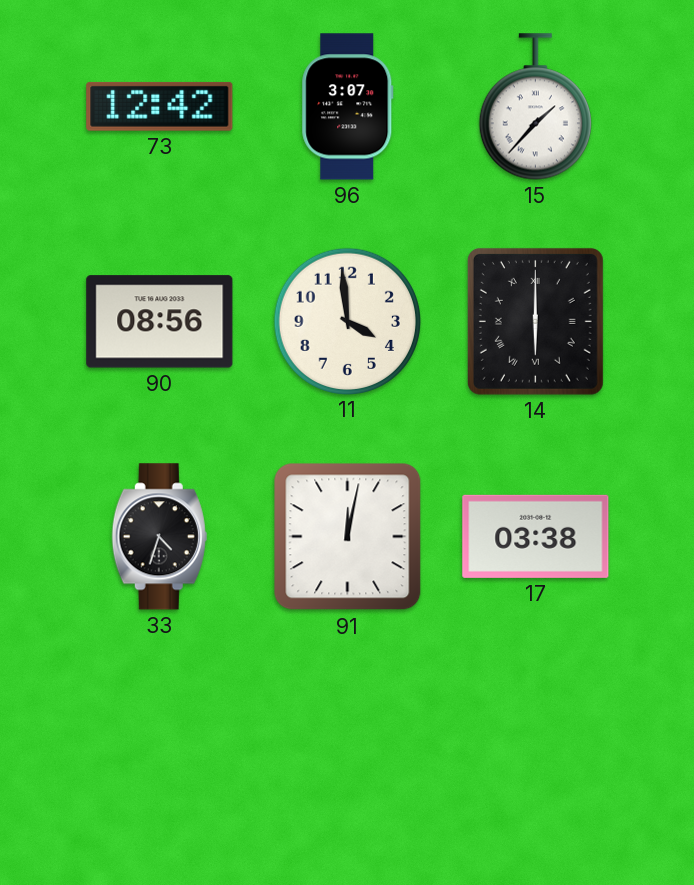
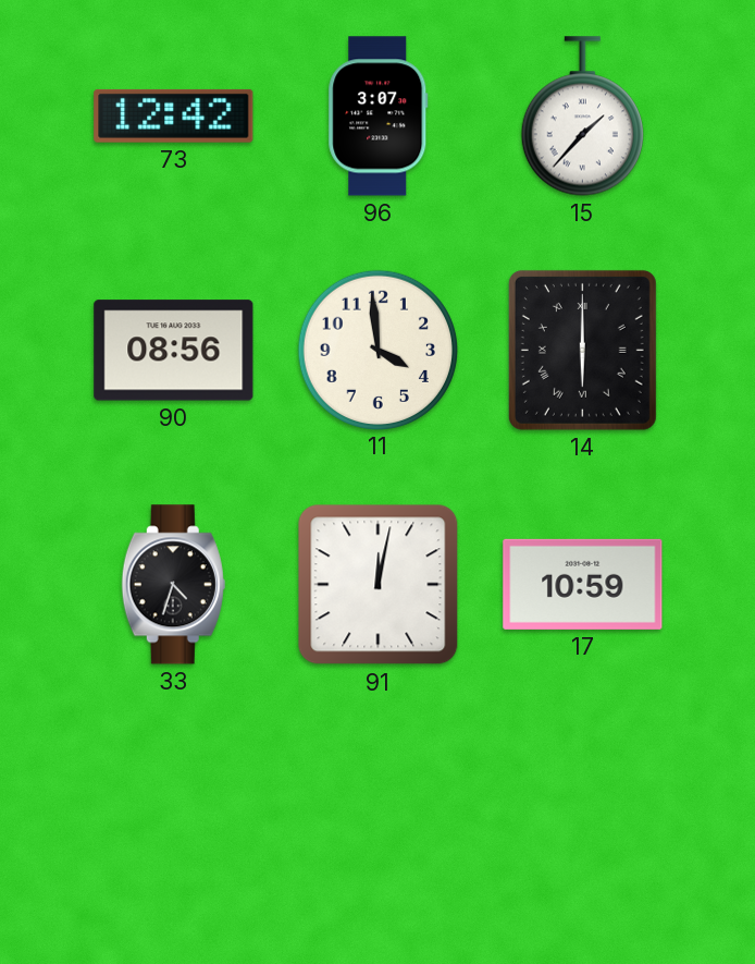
17: 03:38 -> 10:59 (583, 584)
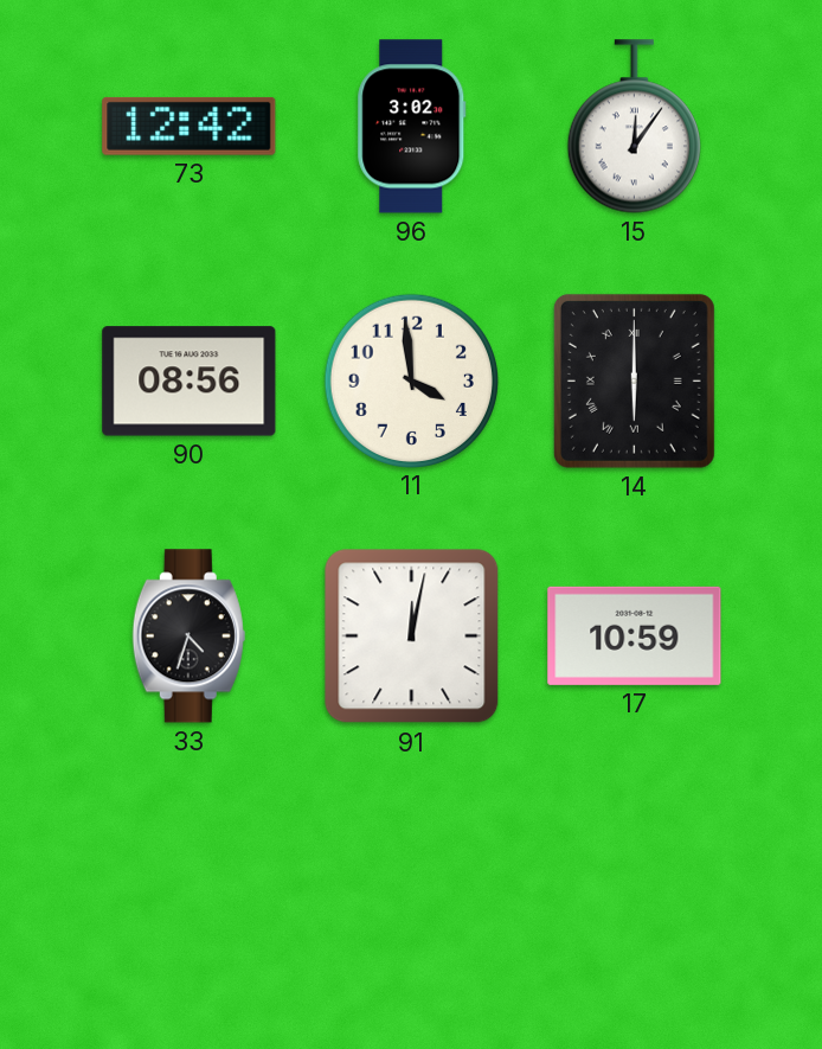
96: 3:07 -> 3:02 (412, 127)
15: 1:37 -> 12:06 (634, 127)
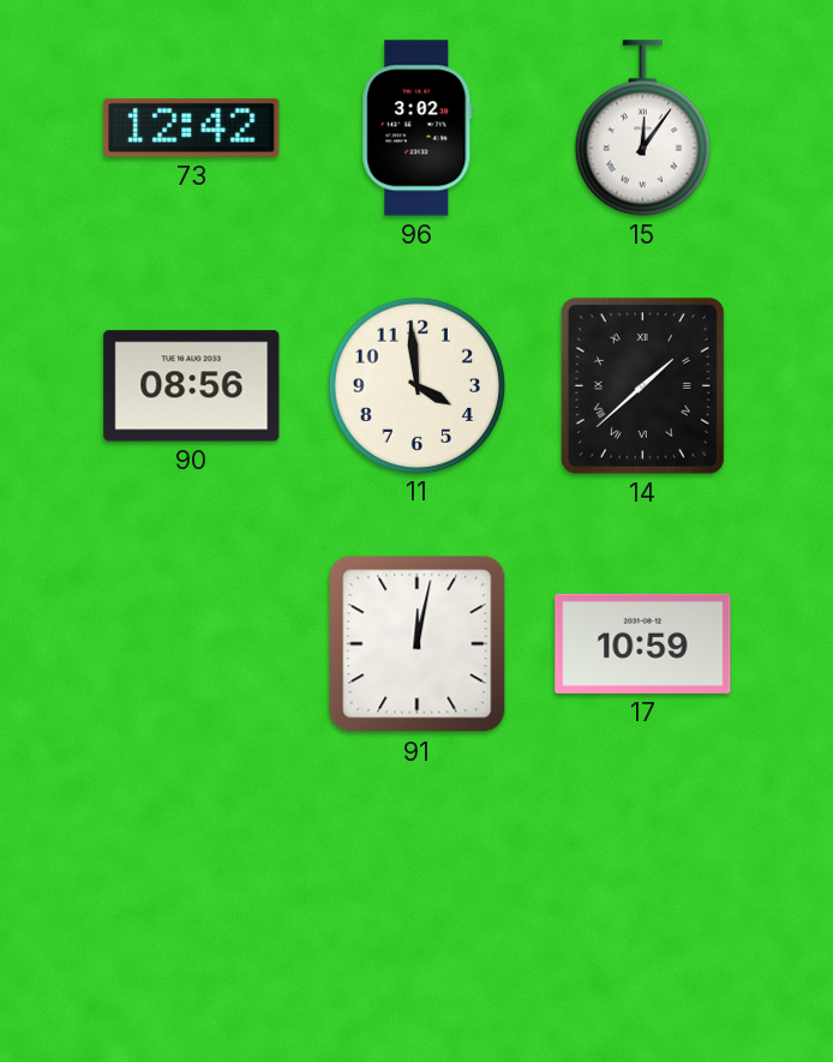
14: 6:00 -> 1:38 (642, 385)
33: 4:33 -> none (188, 637)
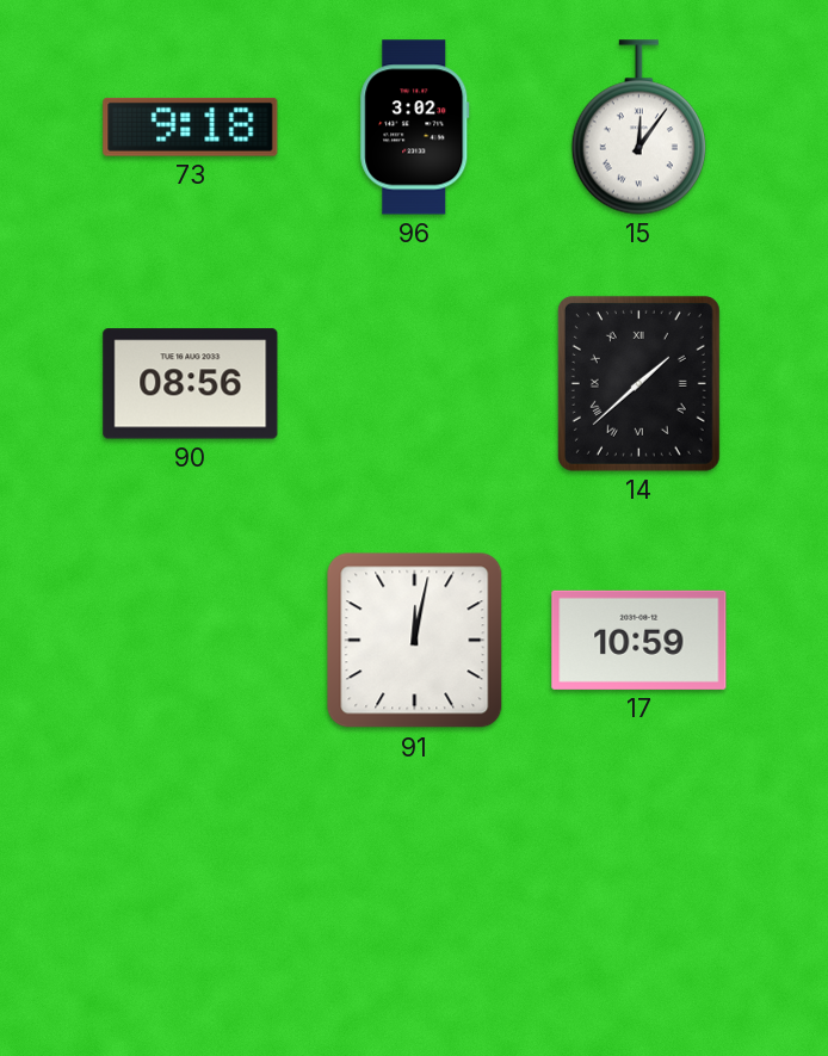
73: 12:42 -> 9:18 (191, 126)
11: 3:59 -> none (416, 385)
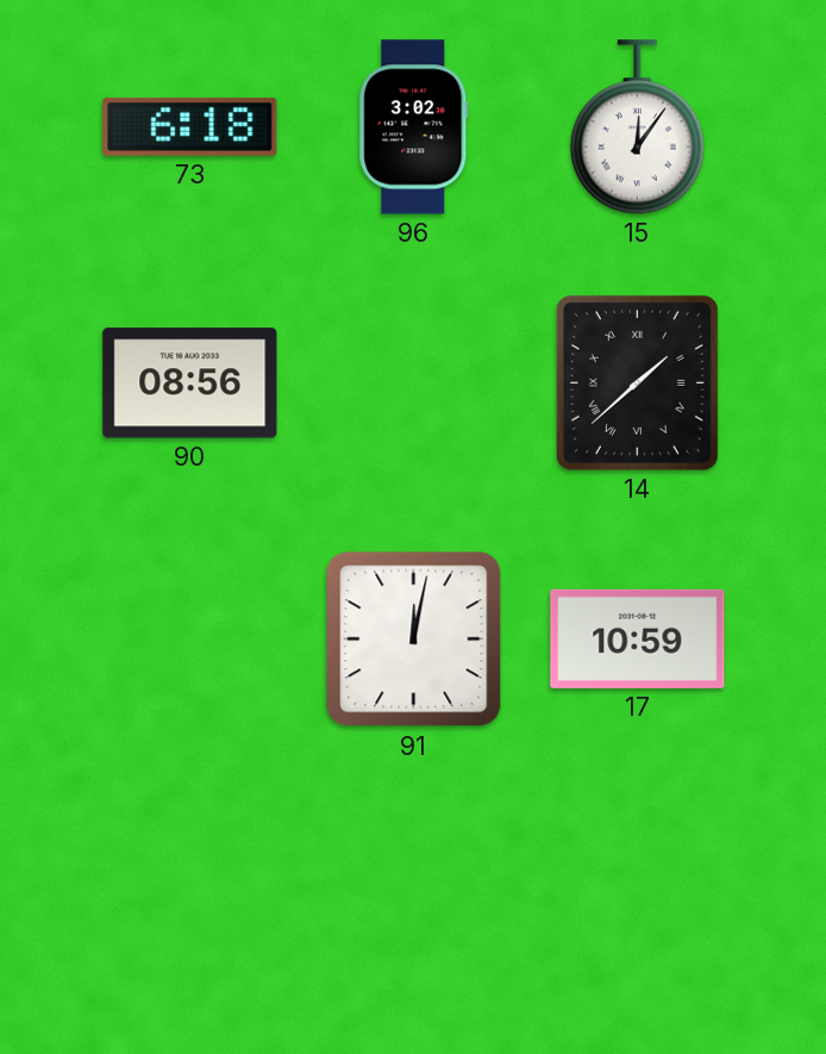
73: 9:18 -> 6:18 (190, 126)
